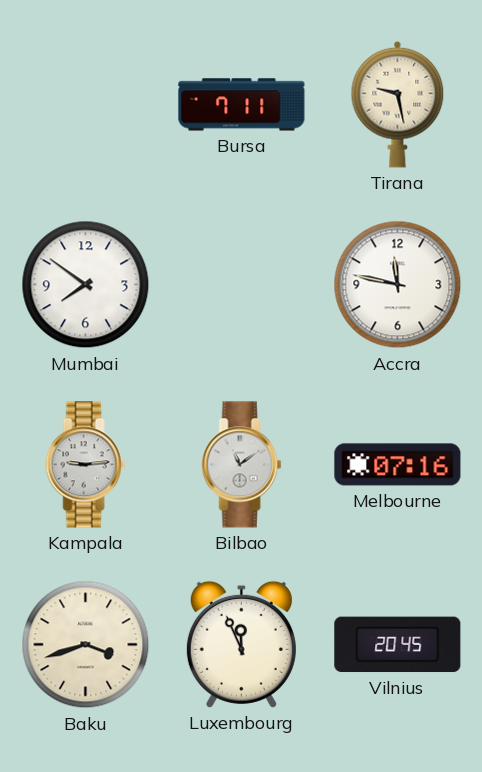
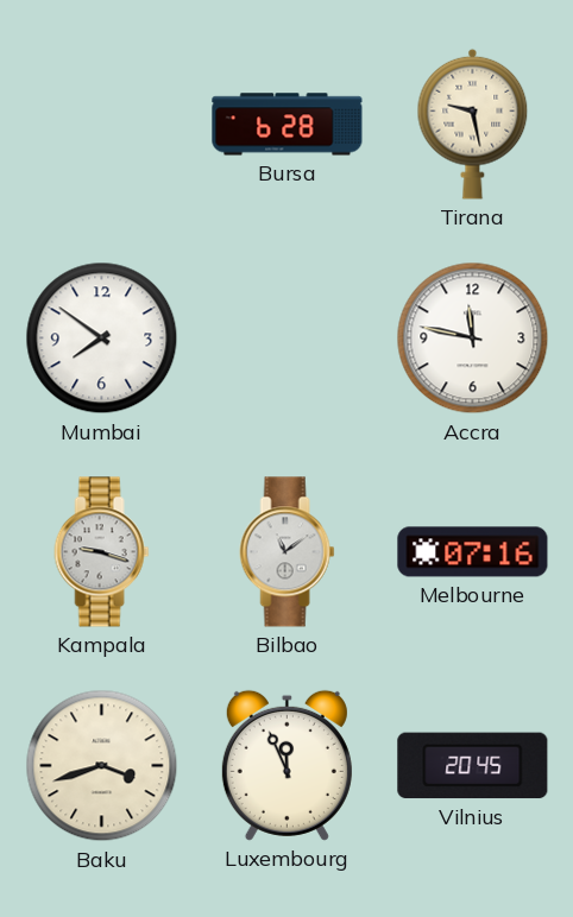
Bursa: 7:11 -> 6:28 (288, 125)
Kampala: 9:14 -> 9:18 (102, 552)
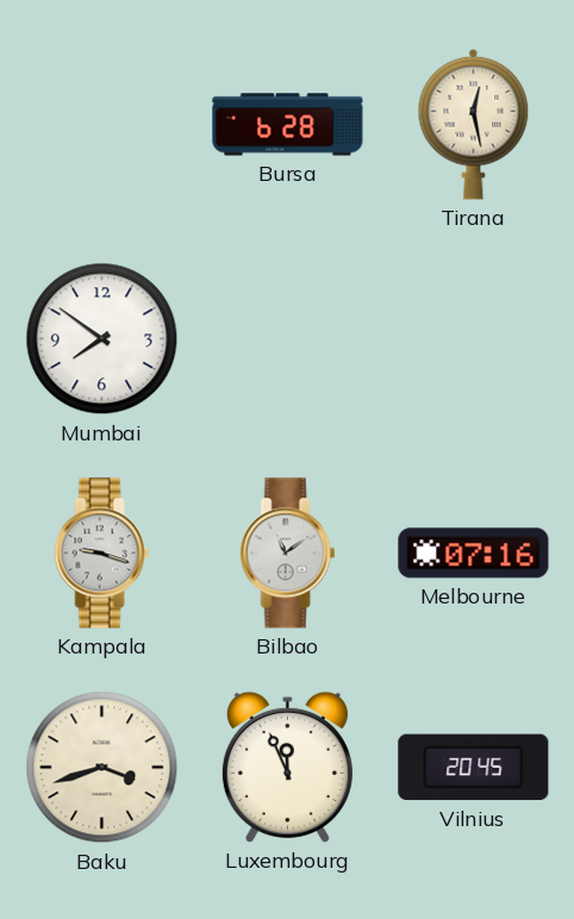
Tirana: 9:28 -> 12:28 (474, 124)
Accra: 11:47 -> none (473, 339)
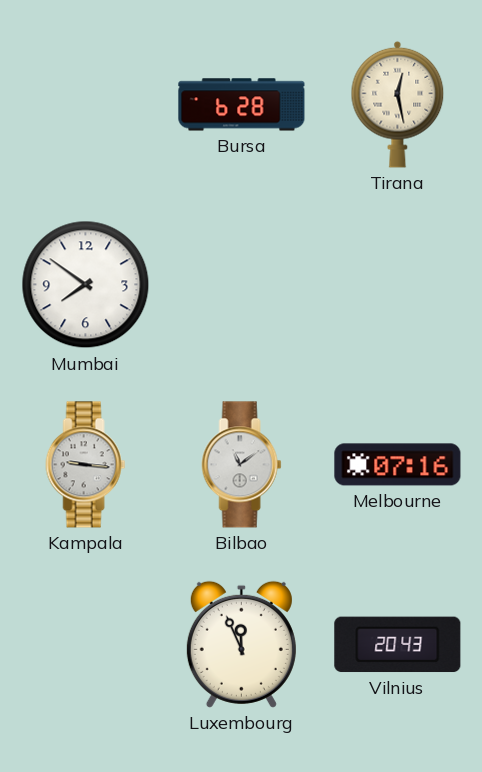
Kampala: 9:18 -> 9:16 (86, 465)
Baku: 3:42 -> none (102, 768)
Vilnius: 20:45 -> 20:43 (398, 645)
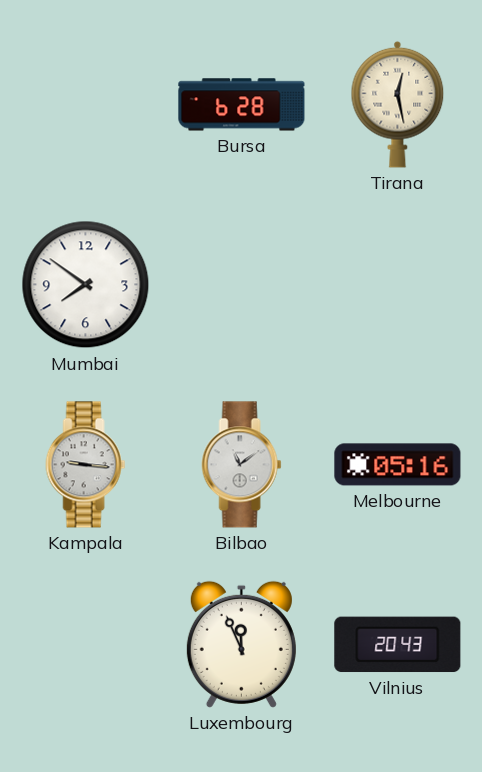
Melbourne: 07:16 -> 05:16 (398, 465)
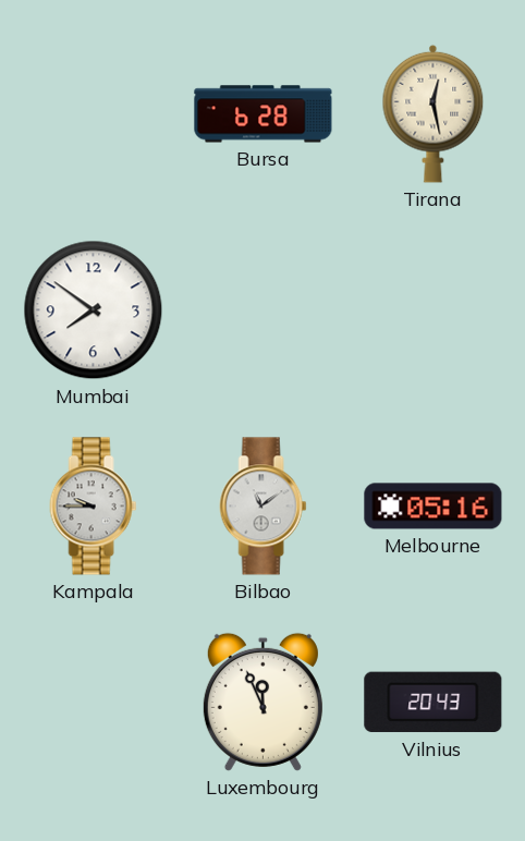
Kampala: 9:16 -> 9:45 (94, 507)
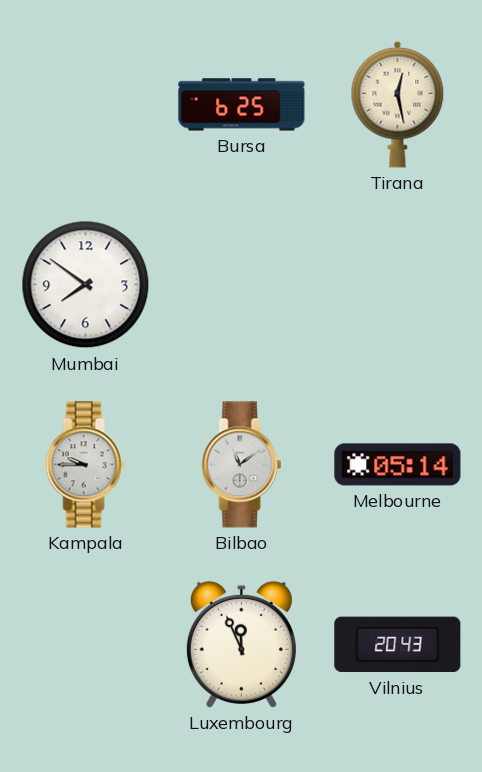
Bursa: 6:28 -> 6:25 (242, 105)
Melbourne: 05:16 -> 05:14 (398, 465)
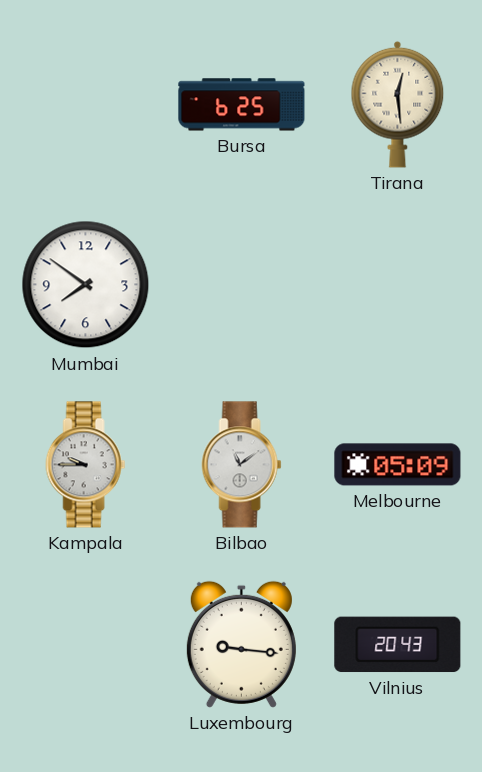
Tirana: 12:28 -> 12:29 (398, 104)
Melbourne: 05:14 -> 05:09 (398, 465)
Luxembourg: 11:56 -> 9:16 (241, 644)
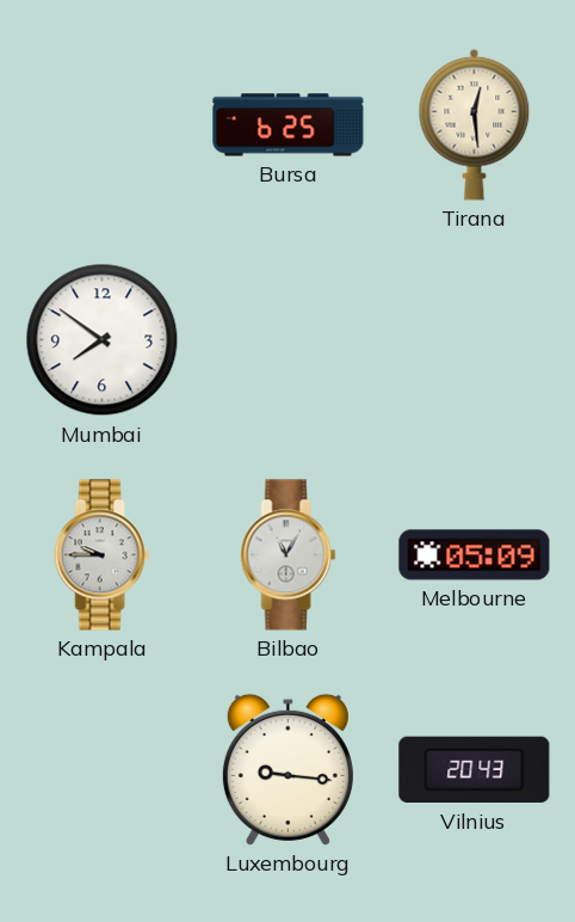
Bilbao: 11:09 -> 11:05 (289, 555)
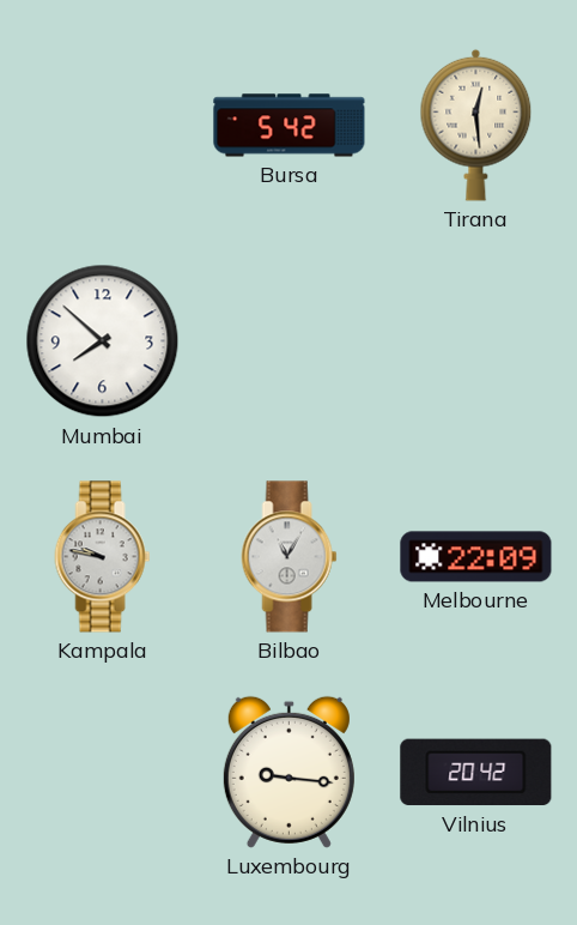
Bursa: 6:25 -> 5:42 (290, 126)
Mumbai: 7:51 -> 7:52 (103, 341)
Kampala: 9:45 -> 9:47 (103, 557)
Melbourne: 05:09 -> 22:09 (476, 557)
Vilnius: 20:43 -> 20:42 (476, 773)
